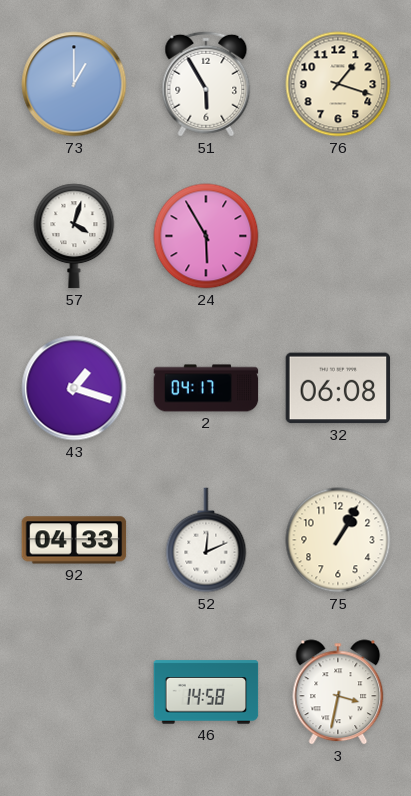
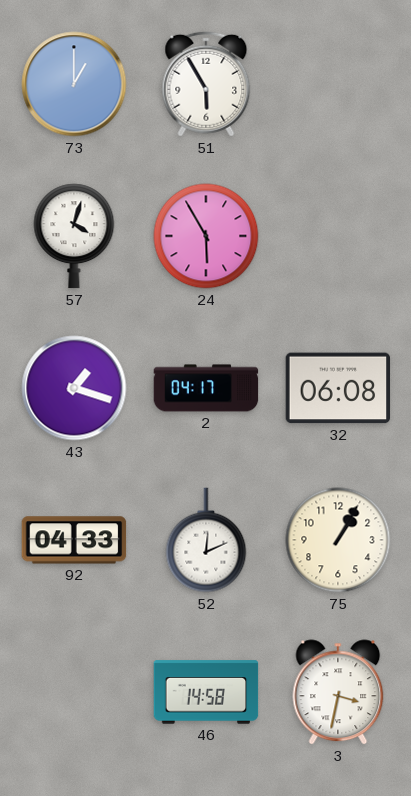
76: 1:18 -> none (338, 84)
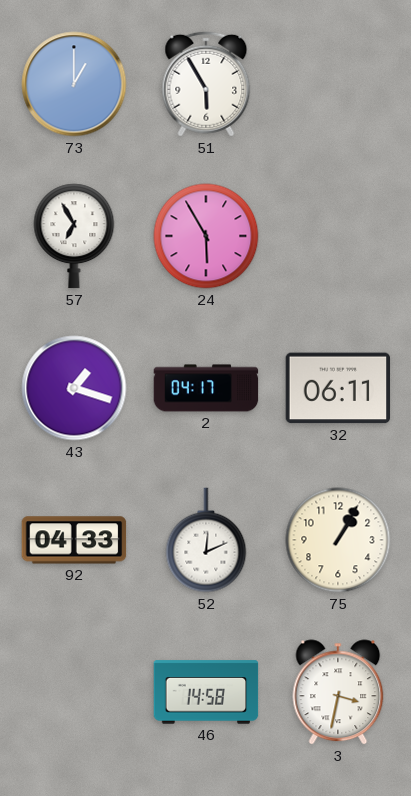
57: 4:03 -> 6:55 (74, 236)
32: 06:08 -> 06:11 (338, 388)
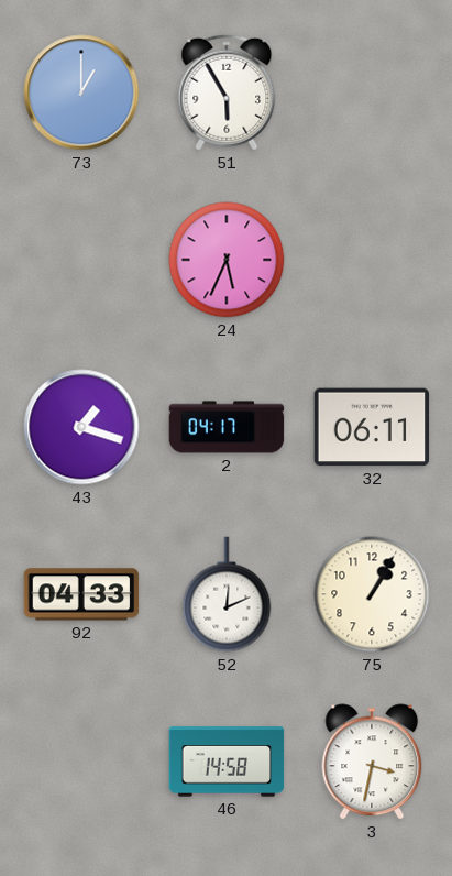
57: 6:55 -> none (74, 236)
24: 5:55 -> 5:34 (227, 260)
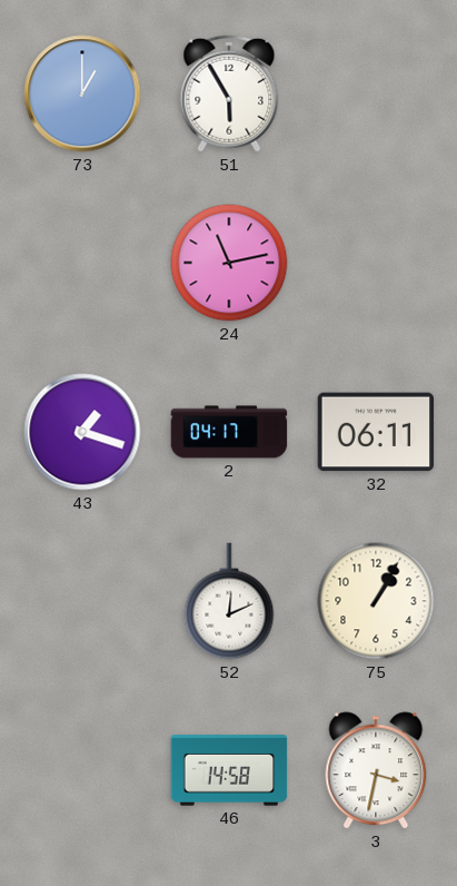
24: 5:34 -> 11:13 (229, 263)
92: 04:33 -> none (81, 594)
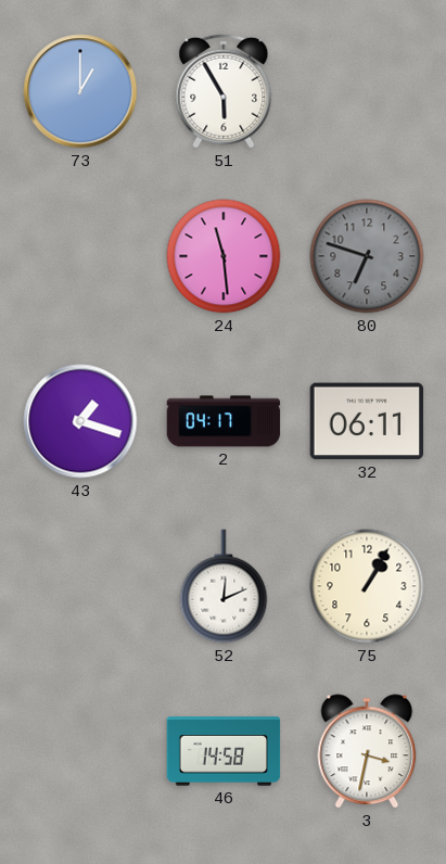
24: 11:13 -> 11:29 (224, 256)
80: none -> 6:48 (367, 256)
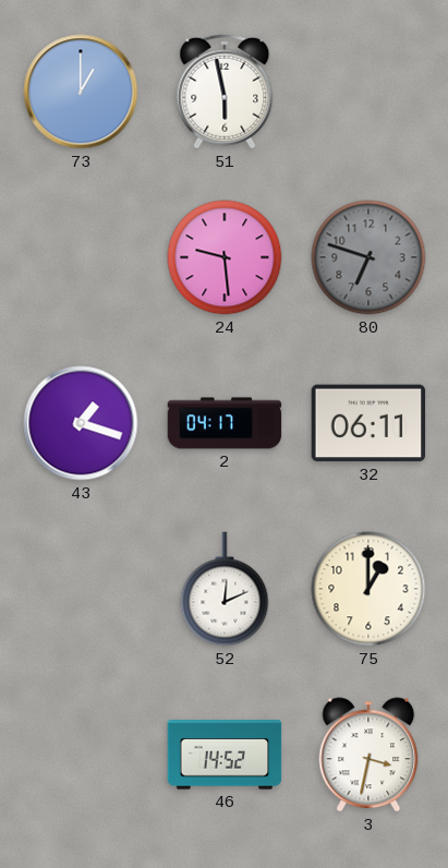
51: 5:55 -> 5:58 (225, 92)
24: 11:29 -> 9:29 (225, 257)
75: 1:05 -> 1:00 (368, 589)
46: 14:58 -> 14:52 (225, 755)
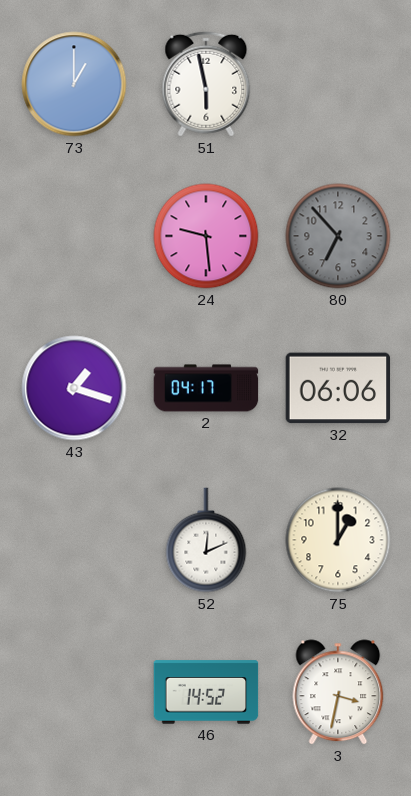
80: 6:48 -> 6:53 (338, 236)
32: 06:11 -> 06:06 (338, 388)
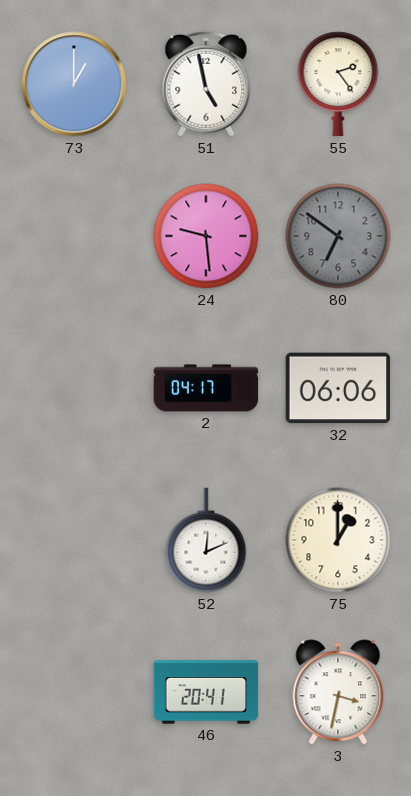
51: 5:58 -> 4:58 (206, 84)
55: none -> 2:24 (338, 84)
80: 6:53 -> 6:51 (338, 236)
43: 1:18 -> none (74, 388)
46: 14:52 -> 20:41 (206, 692)
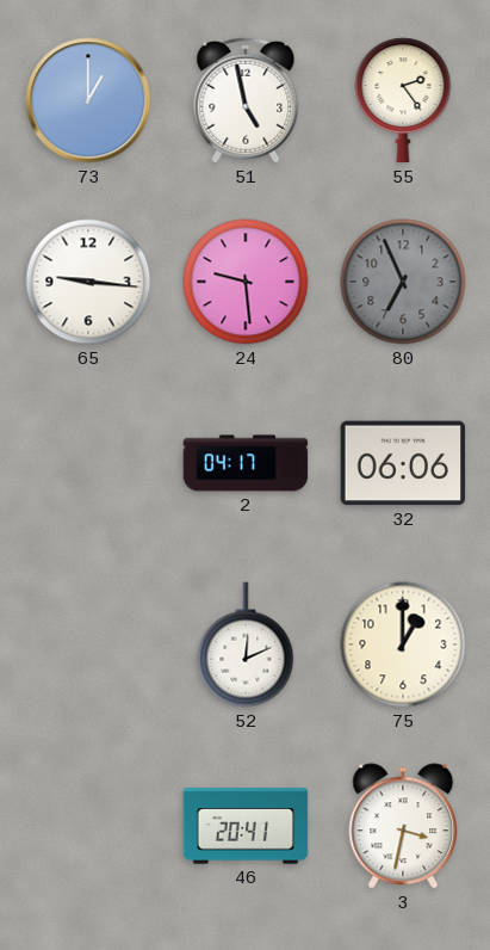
65: none -> 9:16 (88, 282)
80: 6:51 -> 6:56 (403, 282)
